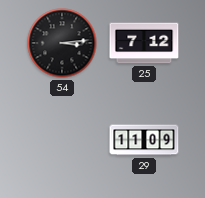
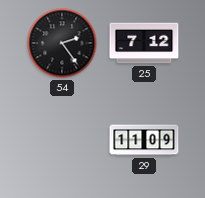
54: 3:14 -> 2:24 (62, 43)
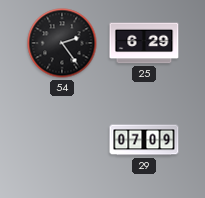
25: 7:12 -> 6:29 (144, 43)
29: 11:09 -> 07:09 (144, 140)
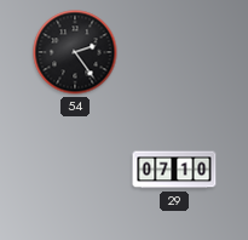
25: 6:29 -> none (144, 43)
29: 07:09 -> 07:10 (174, 170)
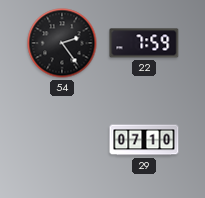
22: none -> 7:59 (144, 43)
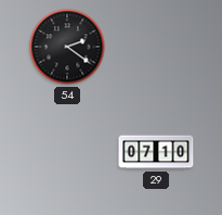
54: 2:24 -> 2:21 (67, 47)
22: 7:59 -> none (144, 43)
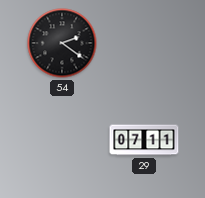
29: 07:10 -> 07:11 (144, 140)
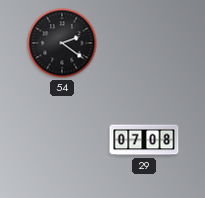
29: 07:11 -> 07:08 (144, 140)
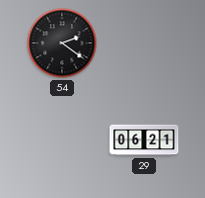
29: 07:08 -> 06:21 (144, 140)
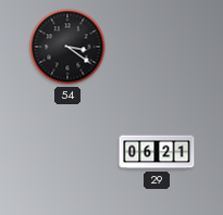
54: 2:21 -> 3:21 (67, 47)
